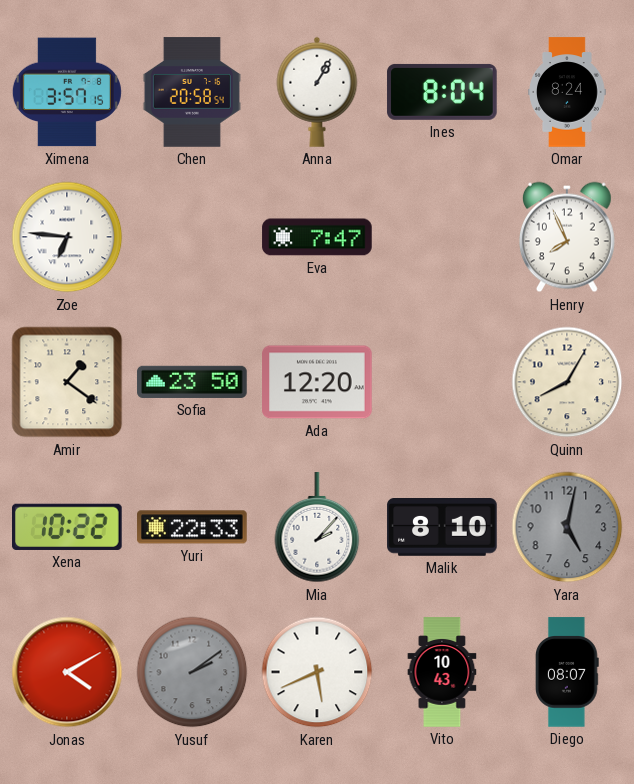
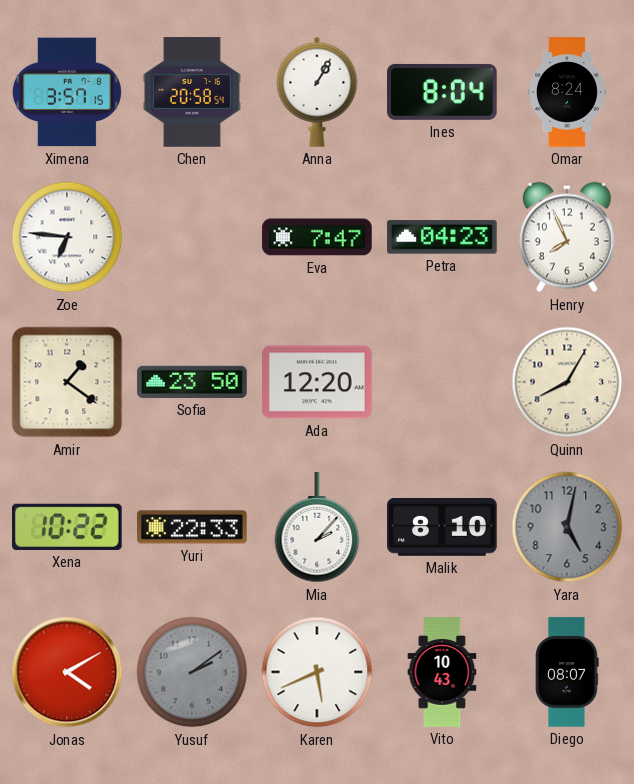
Petra: none -> 04:23 (442, 237)
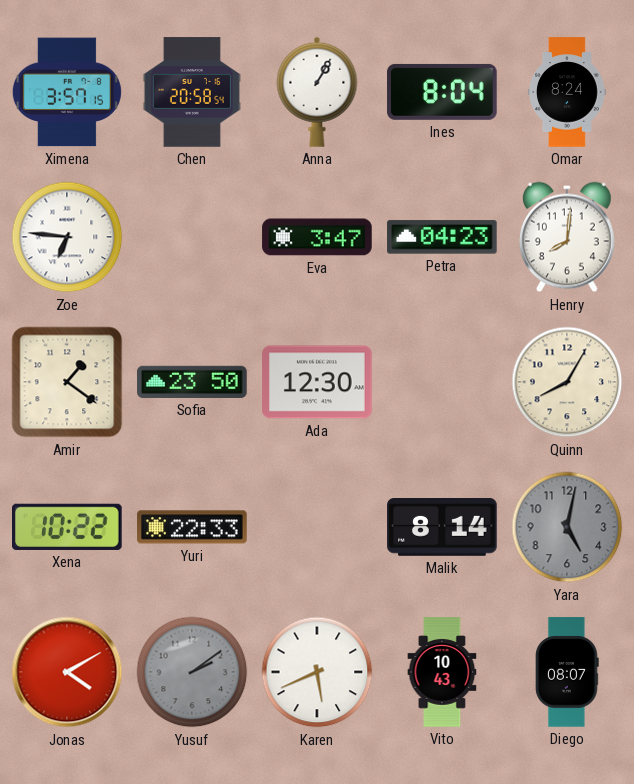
Eva: 7:47 -> 3:47 (317, 237)
Henry: 7:56 -> 8:01 (568, 237)
Ada: 12:20 -> 12:30 (317, 382)
Mia: 2:07 -> none (317, 528)
Malik: 8:10 -> 8:14 (442, 528)
